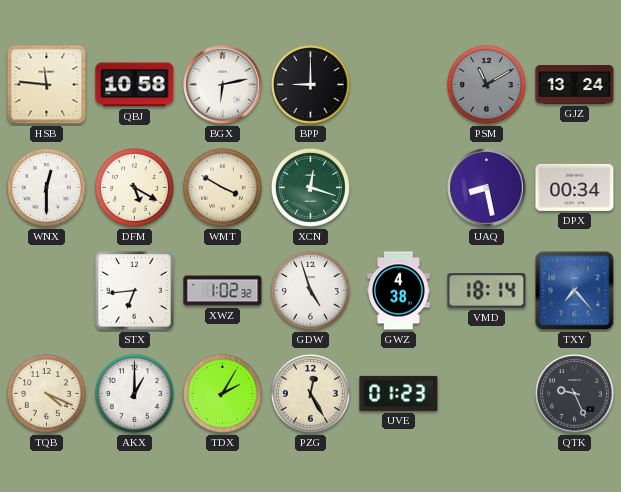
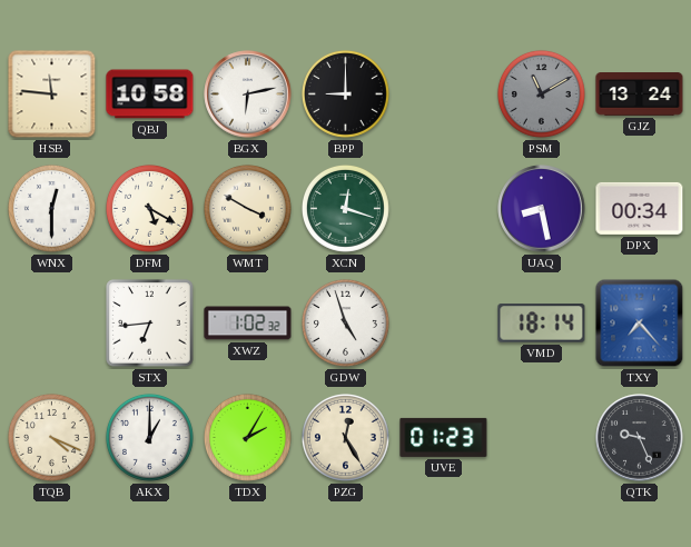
GWZ: 4:38 -> none (399, 291)
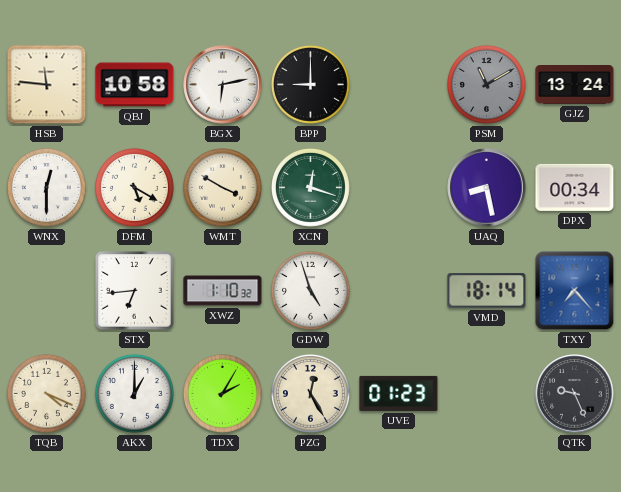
XWZ: 1:02 -> 1:10 (223, 291)
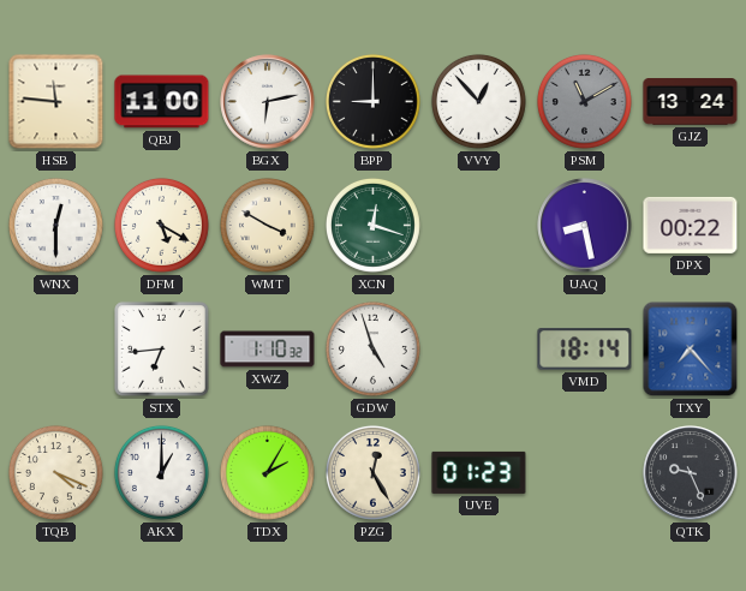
QBJ: 10:58 -> 11:00 (162, 102)
VVY: none -> 12:53 (478, 101)
DPX: 00:34 -> 00:22 (691, 225)
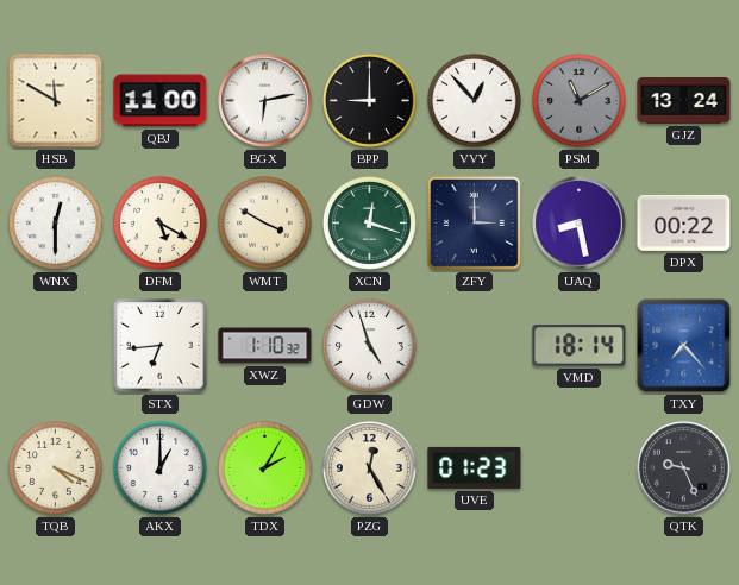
HSB: 11:46 -> 11:50 (56, 101)
ZFY: none -> 3:00 (474, 222)
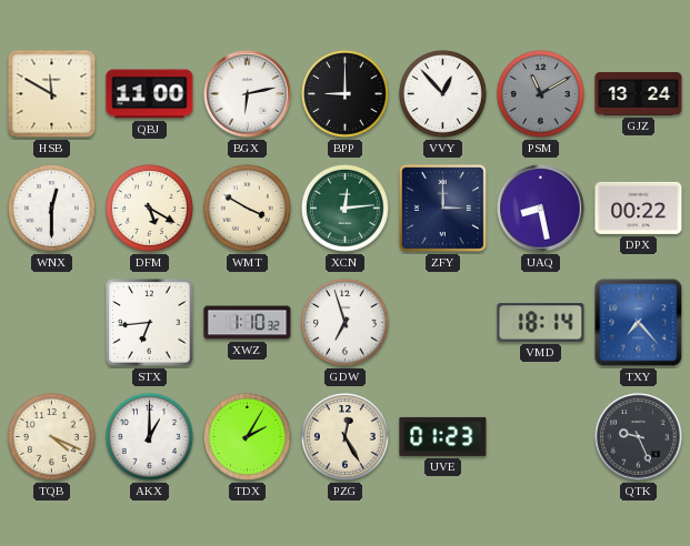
XCN: 12:18 -> 12:14 (344, 208)
GDW: 4:57 -> 6:57 (344, 322)
